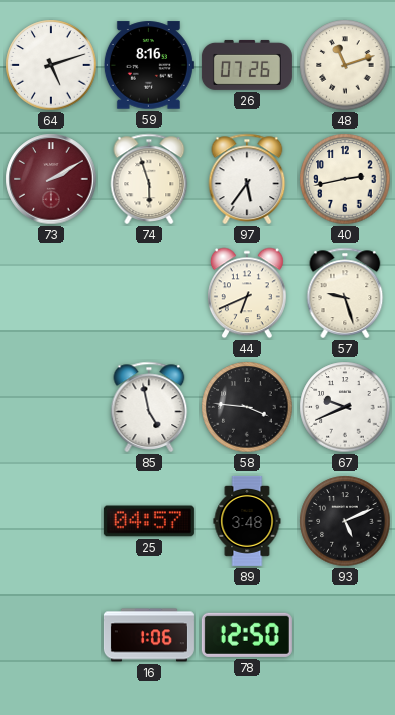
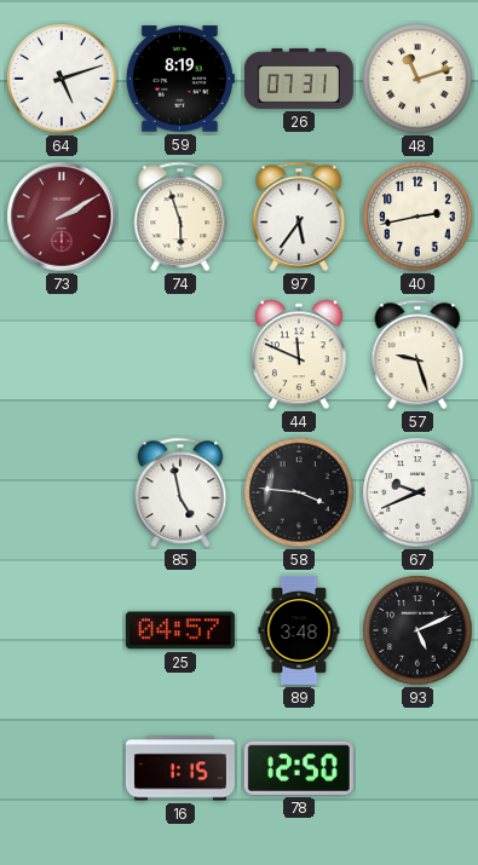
59: 8:16 -> 8:19 (180, 79)
26: 07:26 -> 07:31 (299, 79)
44: 6:41 -> 11:49 (299, 354)
16: 1:06 -> 1:15 (180, 768)
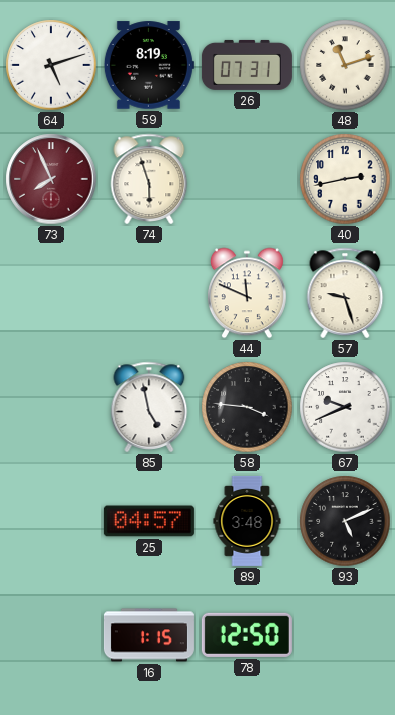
73: 2:10 -> 7:56 (51, 179)
97: 5:36 -> none (299, 217)
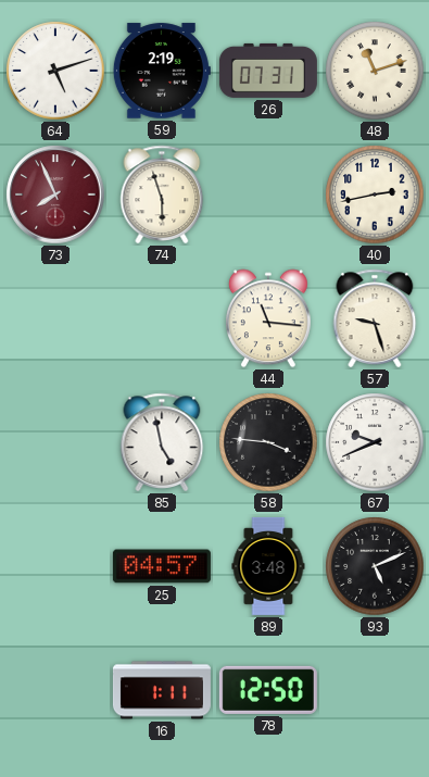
59: 8:19 -> 2:19 (162, 71)
44: 11:49 -> 11:16 (268, 318)
16: 1:15 -> 1:11 (162, 690)
